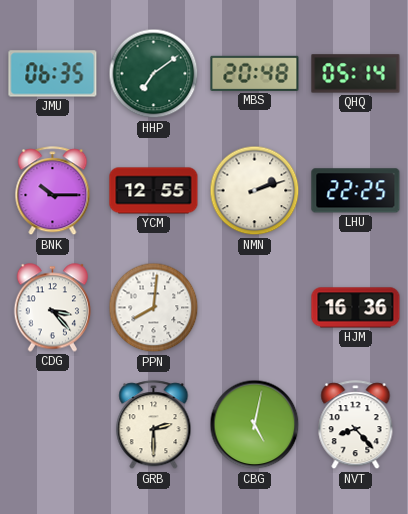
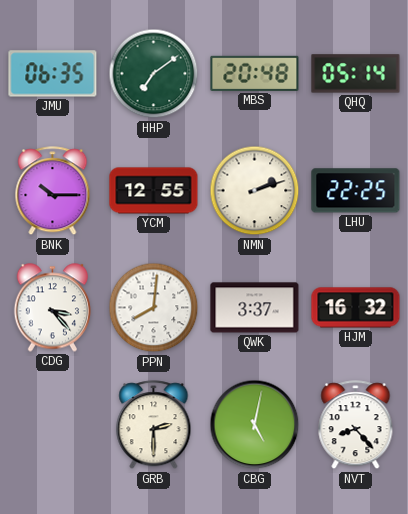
QWK: none -> 3:37 (255, 308)
HJM: 16:36 -> 16:32 (356, 308)
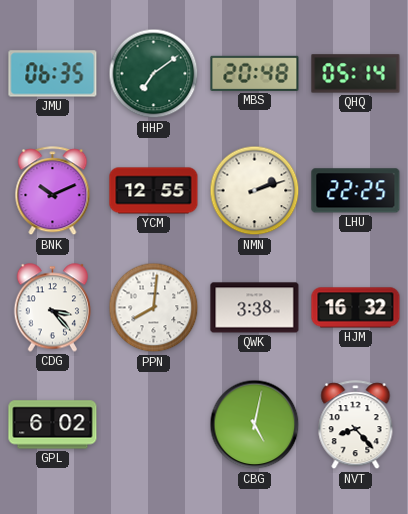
BNK: 10:15 -> 10:11 (53, 191)
QWK: 3:37 -> 3:38 (255, 308)
GPL: none -> 6:02 (53, 425)
GRB: 2:30 -> none (154, 425)
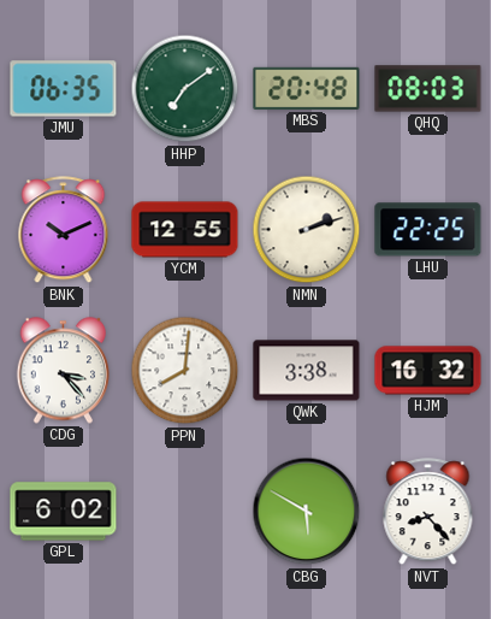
QHQ: 05:14 -> 08:03 (428, 89)
CBG: 5:02 -> 5:50 (307, 512)
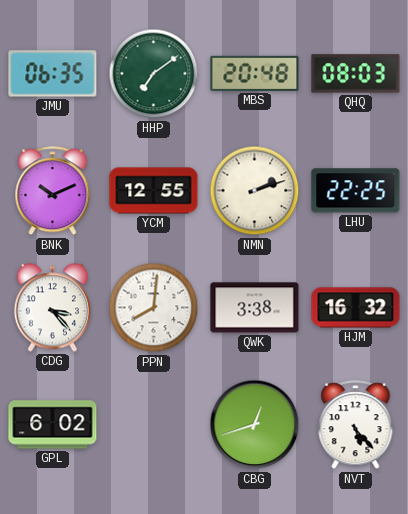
CBG: 5:50 -> 12:42 (255, 425)
NVT: 8:23 -> 5:23 (356, 425)
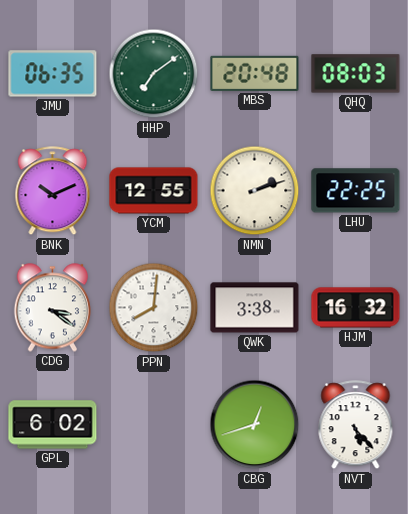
CDG: 3:23 -> 3:21 (52, 308)
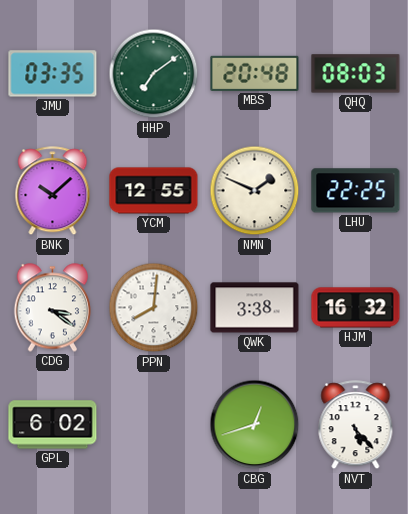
JMU: 06:35 -> 03:35 (53, 74)
BNK: 10:11 -> 10:08 (53, 191)
NMN: 2:12 -> 1:49 (255, 191)
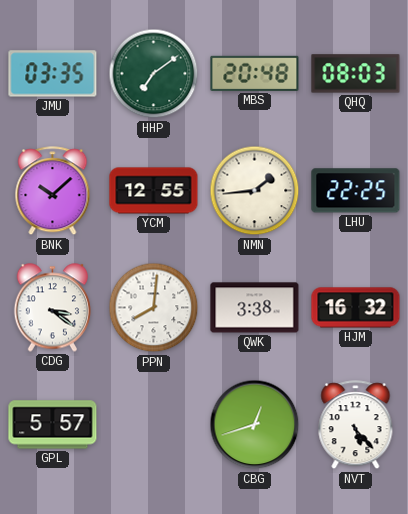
NMN: 1:49 -> 1:44 (255, 191)
GPL: 6:02 -> 5:57 (53, 425)
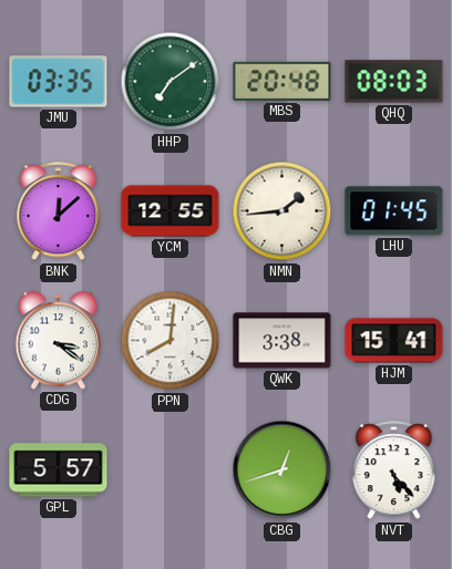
BNK: 10:08 -> 12:08 (59, 211)
LHU: 22:25 -> 01:45 (394, 211)
HJM: 16:32 -> 15:41 (394, 341)
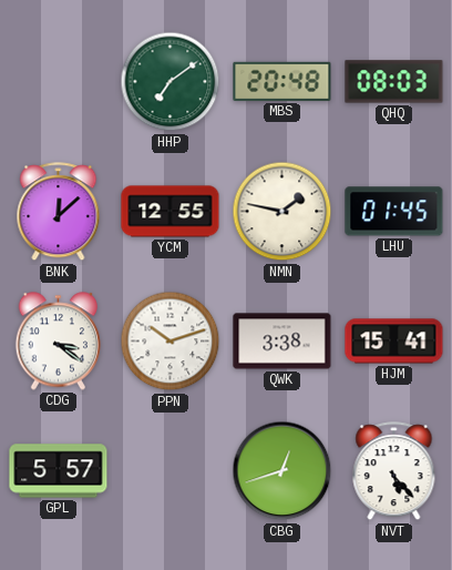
JMU: 03:35 -> none (59, 82)
NMN: 1:44 -> 1:47 (282, 212)
PPN: 8:01 -> 10:12 (171, 342)
